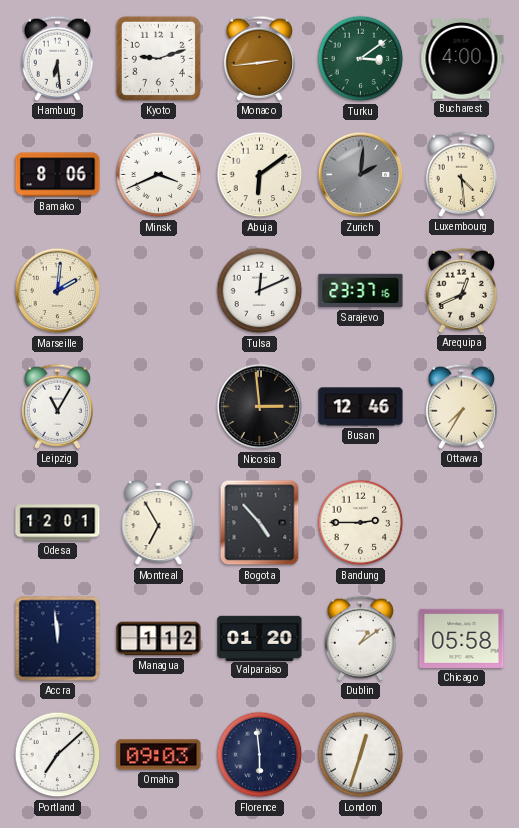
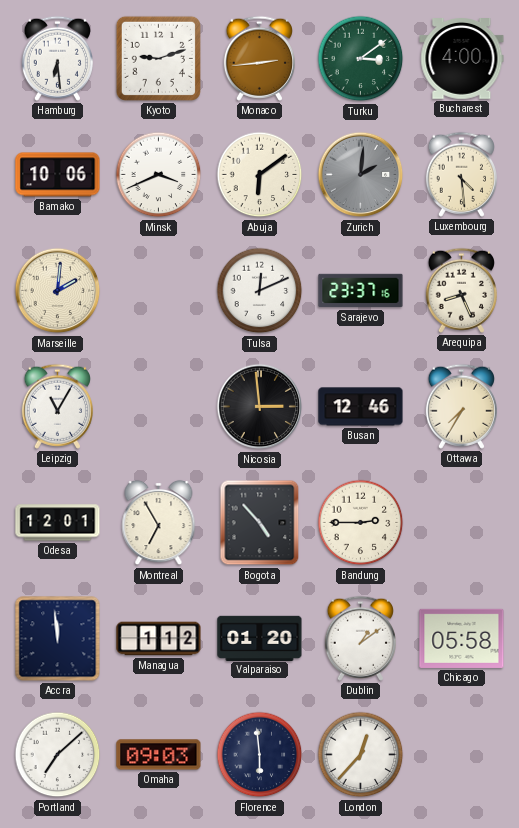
Bamako: 8:06 -> 10:06 (58, 175)
Arequipa: 12:41 -> 8:26 (461, 290)
London: 12:33 -> 12:37 (361, 755)
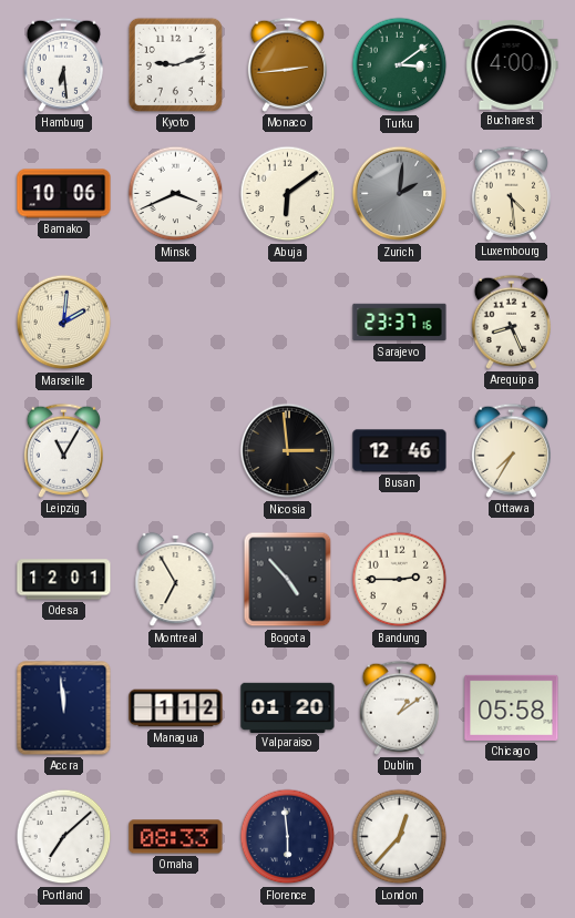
Tulsa: 12:11 -> none (260, 291)
Omaha: 09:03 -> 08:33 (176, 837)
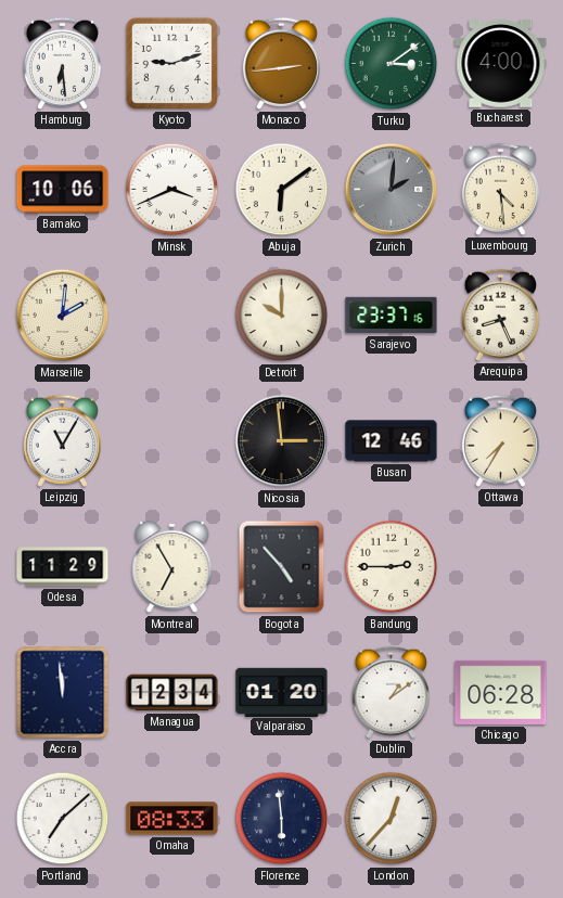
Detroit: none -> 10:00 (282, 316)
Odesa: 12:01 -> 11:29 (63, 567)
Managua: 1:12 -> 12:34 (172, 693)
Chicago: 05:58 -> 06:28 (501, 692)
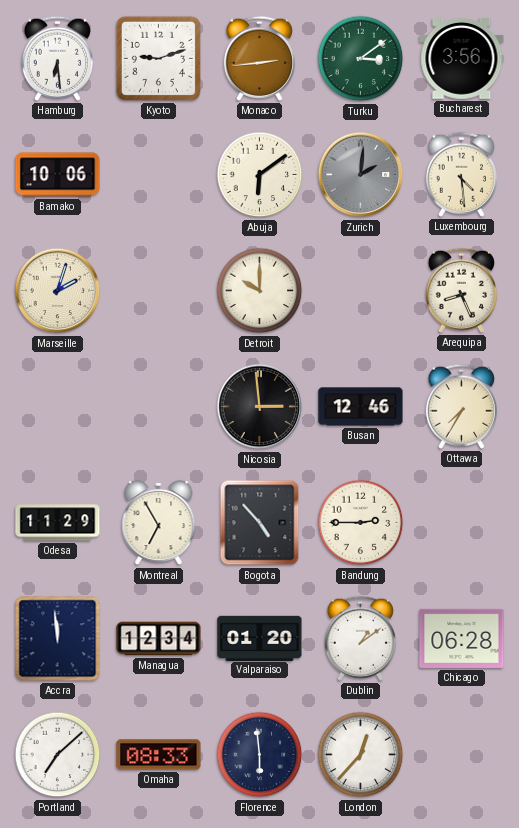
Bucharest: 4:00 -> 3:56 (462, 59)
Minsk: 3:41 -> none (172, 190)
Marseille: 2:01 -> 2:03 (58, 291)
Sarajevo: 23:37 -> none (392, 316)
Leipzig: 11:05 -> none (62, 440)
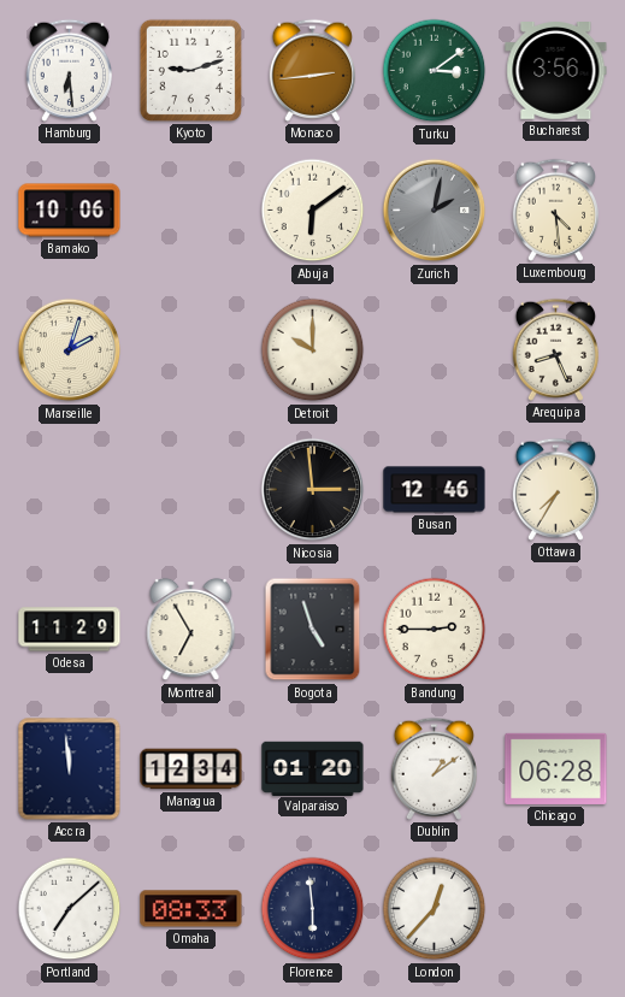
Zurich: 2:01 -> 2:02 (435, 211)
Bogota: 4:53 -> 4:57 (313, 630)
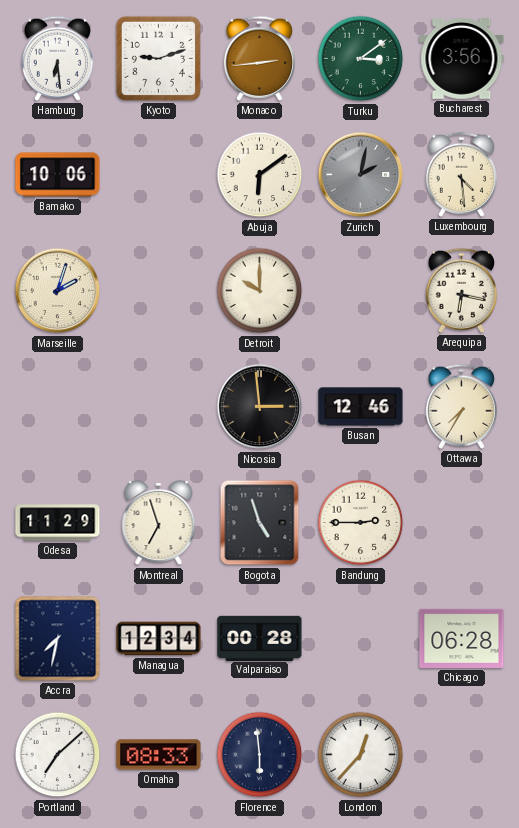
Arequipa: 8:26 -> 6:17 (461, 290)
Montreal: 6:55 -> 6:57 (159, 523)
Accra: 11:59 -> 7:32 (58, 639)
Valparaiso: 01:20 -> 00:28 (260, 638)
Dublin: 1:09 -> none (434, 768)
